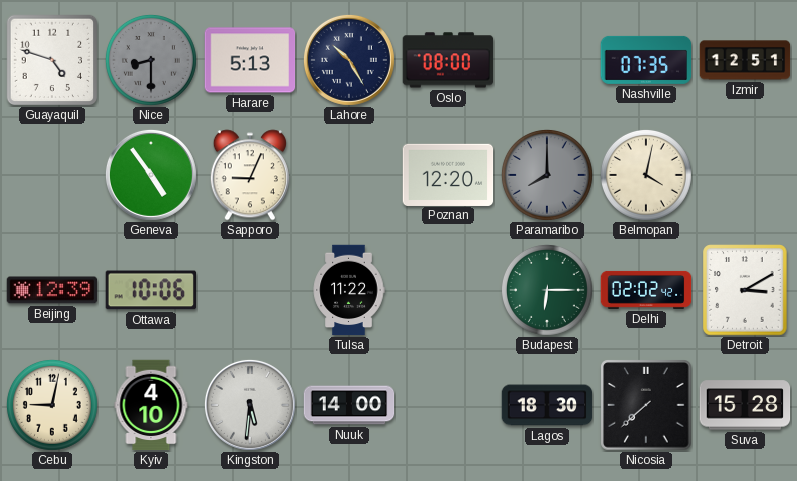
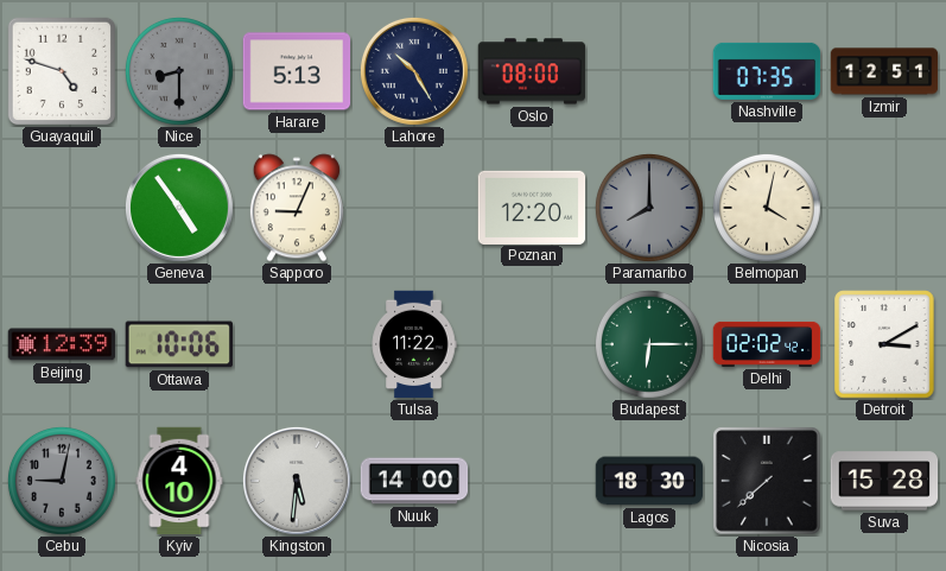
Cebu dial: cream -> grey (62, 481)
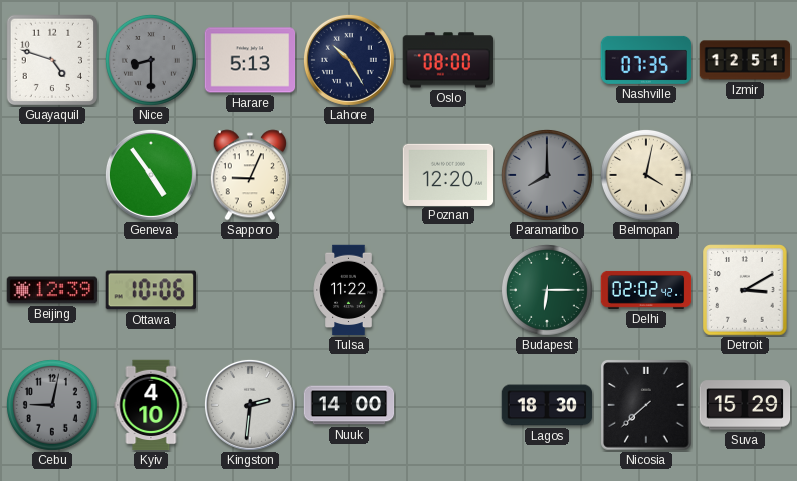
Kingston: 5:31 -> 2:31 (250, 405)
Suva: 15:28 -> 15:29 (745, 405)
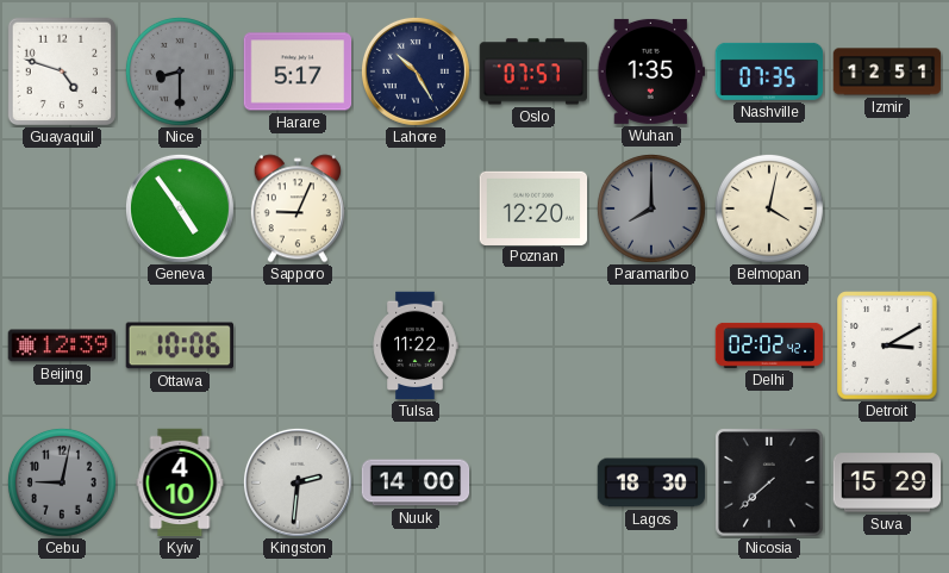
Harare: 5:13 -> 5:17 (298, 71)
Oslo: 08:00 -> 07:57 (533, 71)
Wuhan: none -> 1:35 (651, 71)
Budapest: 6:15 -> none (547, 290)
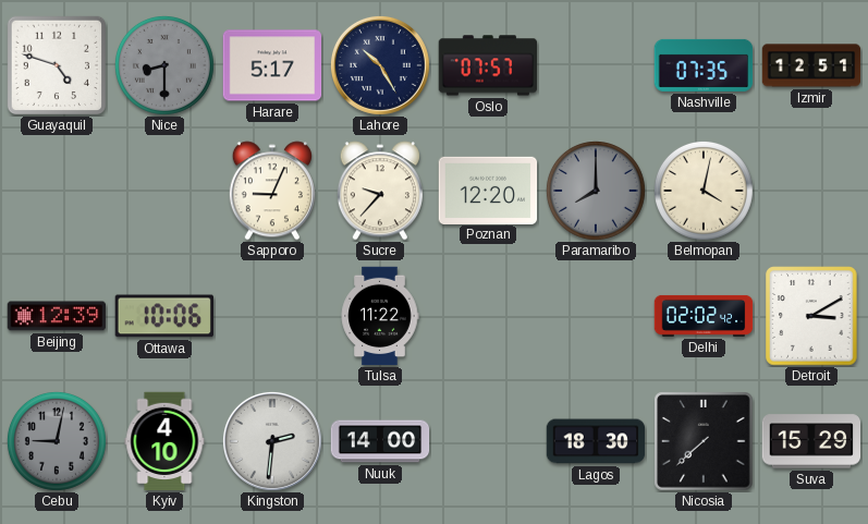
Wuhan: 1:35 -> none (651, 71)
Geneva: 4:54 -> none (180, 208)
Sucre: none -> 9:37 (380, 191)
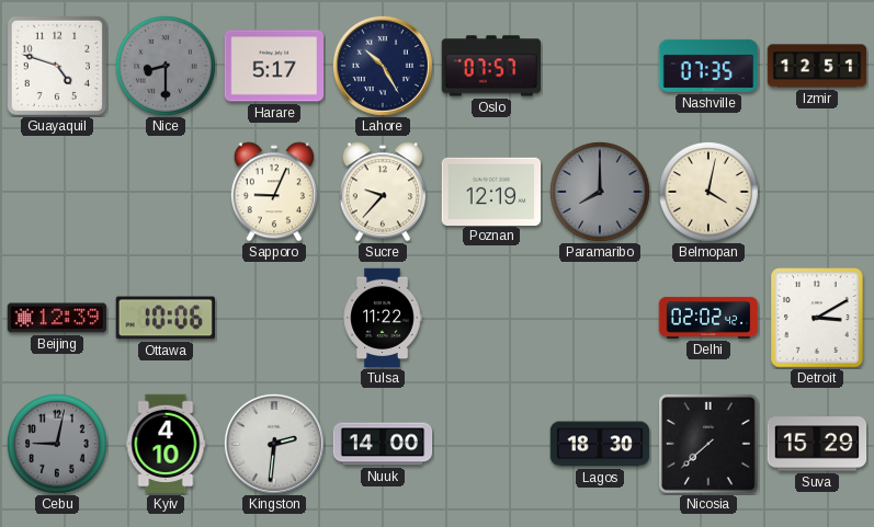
Poznan: 12:20 -> 12:19 (491, 191)
